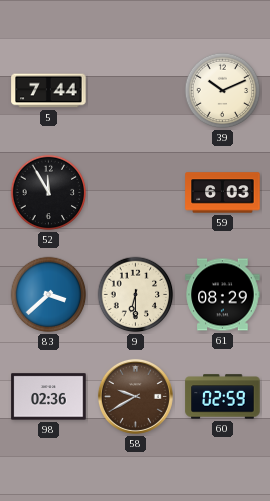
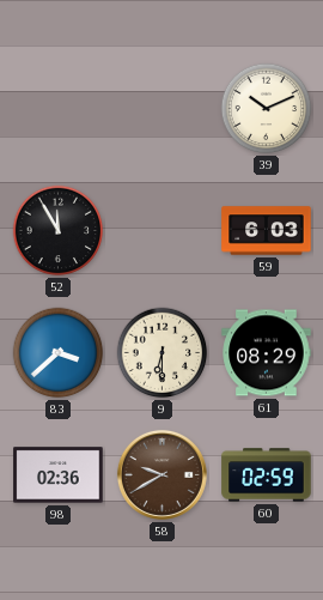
5: 7:44 -> none (49, 91)
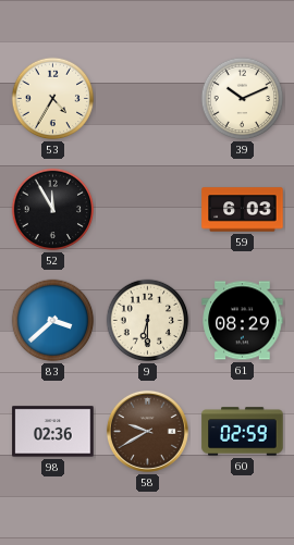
53: none -> 4:35 (53, 99)
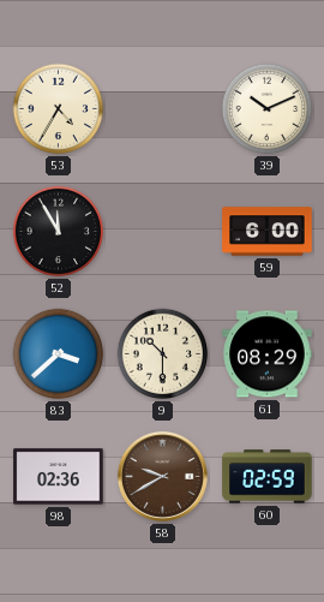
59: 6:03 -> 6:00 (268, 232)
9: 6:30 -> 10:30 (163, 354)
